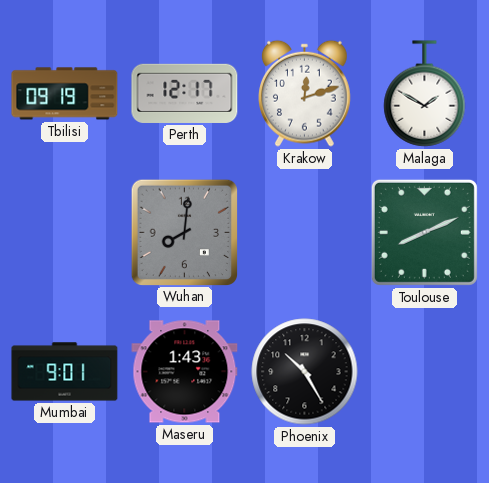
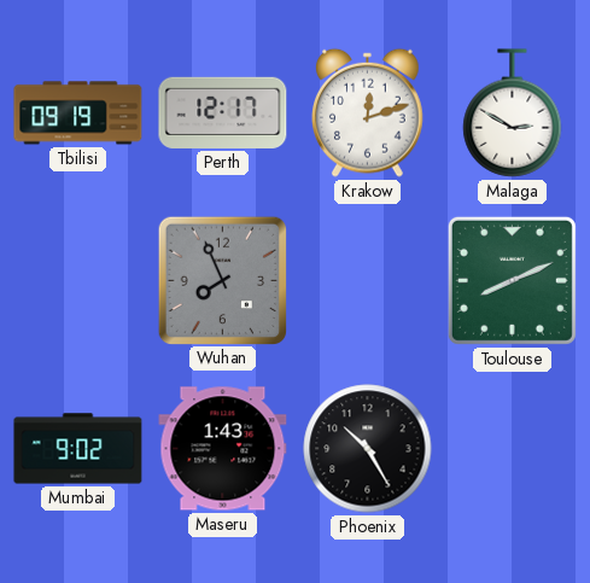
Malaga: 1:50 -> 2:50 (513, 113)
Wuhan: 8:01 -> 7:56 (222, 280)
Mumbai: 9:01 -> 9:02 (78, 449)
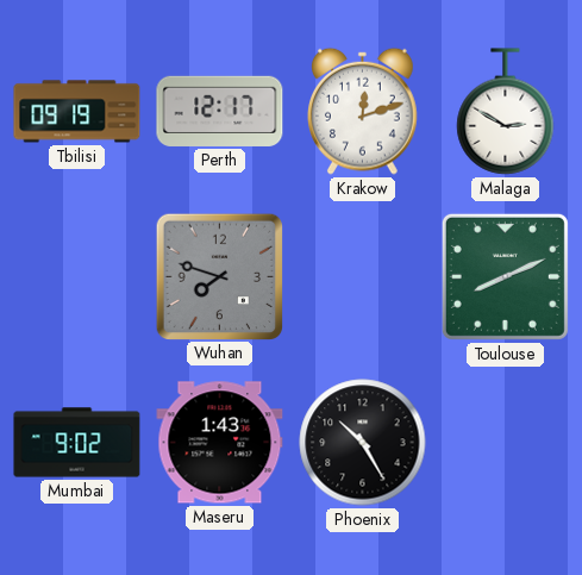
Wuhan: 7:56 -> 7:48 (219, 276)
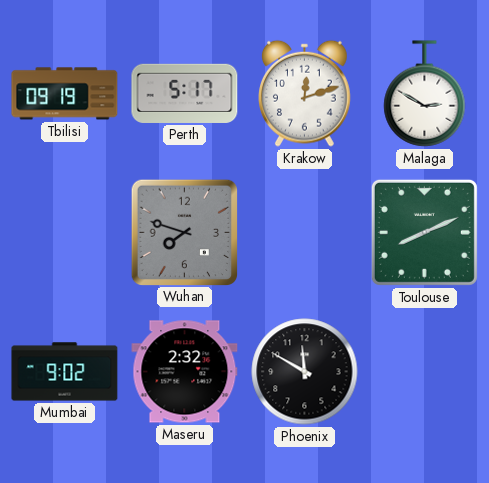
Perth: 12:17 -> 5:17 (185, 93)
Maseru: 1:43 -> 2:32 (185, 372)
Phoenix: 10:25 -> 11:50 (305, 372)
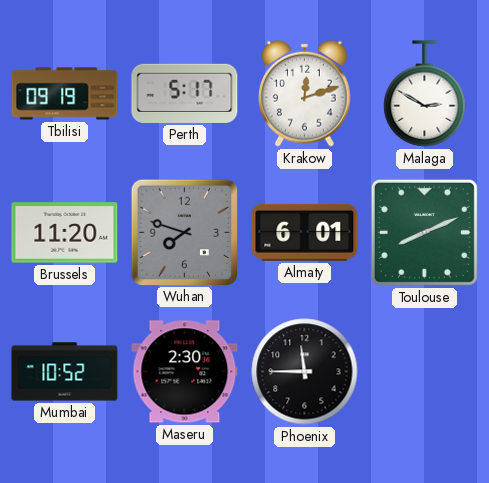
Brussels: none -> 11:20 (65, 233)
Almaty: none -> 6:01 (305, 232)
Mumbai: 9:02 -> 10:52 (65, 372)
Maseru: 2:32 -> 2:30 (185, 372)
Phoenix: 11:50 -> 11:45 (305, 372)
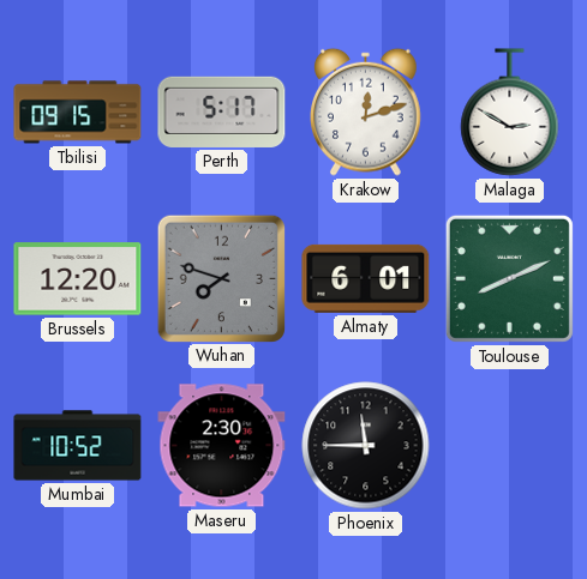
Tbilisi: 09:19 -> 09:15 (78, 113)
Brussels: 11:20 -> 12:20 (78, 279)
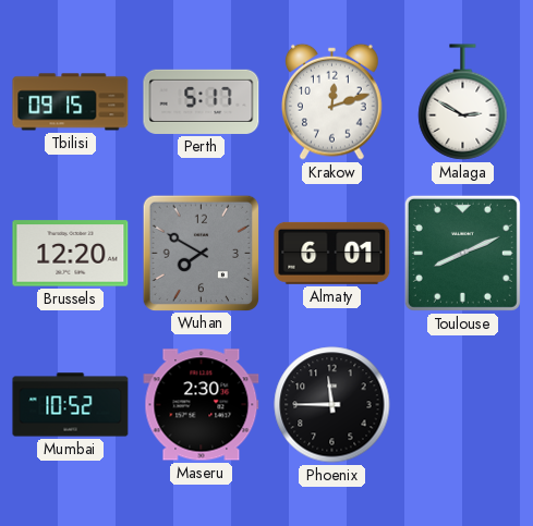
Wuhan: 7:48 -> 7:50 (201, 253)
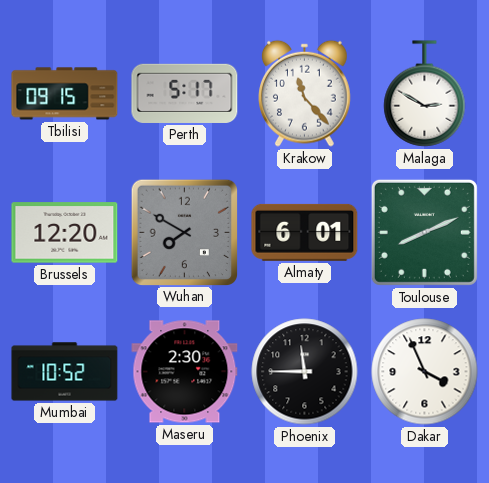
Krakow: 12:12 -> 11:23 (305, 93)
Dakar: none -> 3:56 (425, 372)
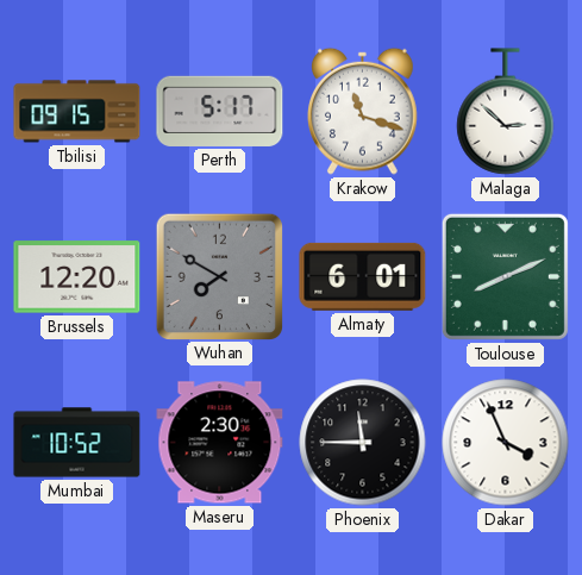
Krakow: 11:23 -> 11:18 (363, 111)
Malaga: 2:50 -> 2:52 (506, 112)
